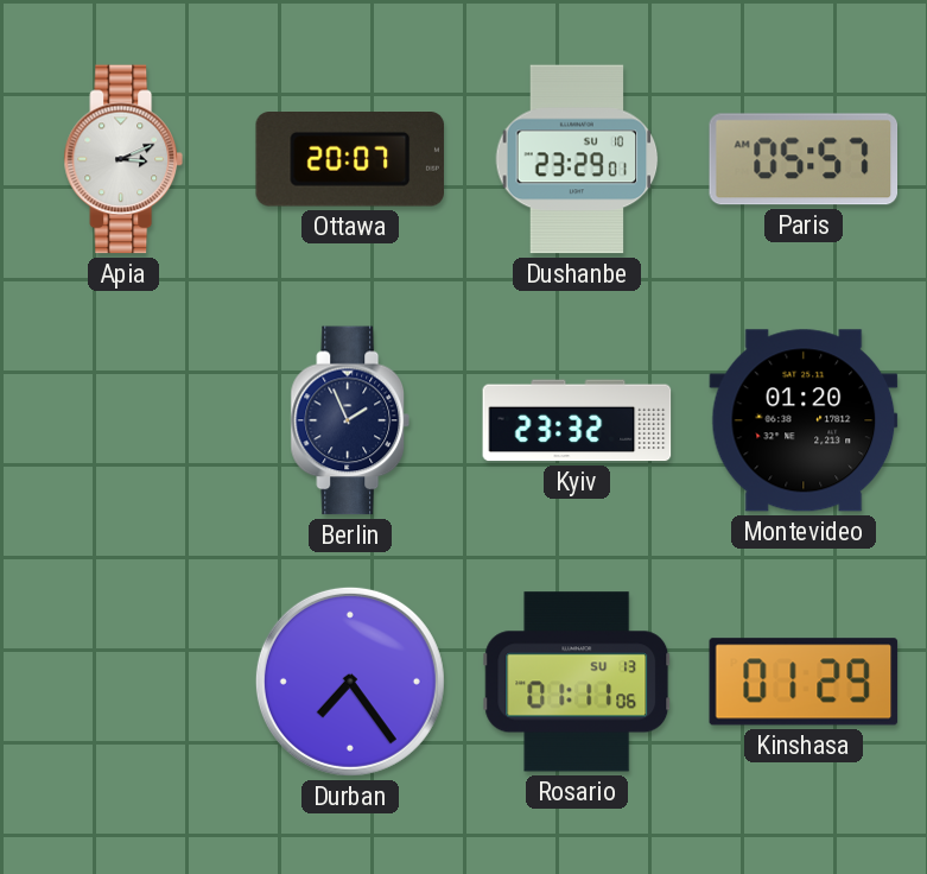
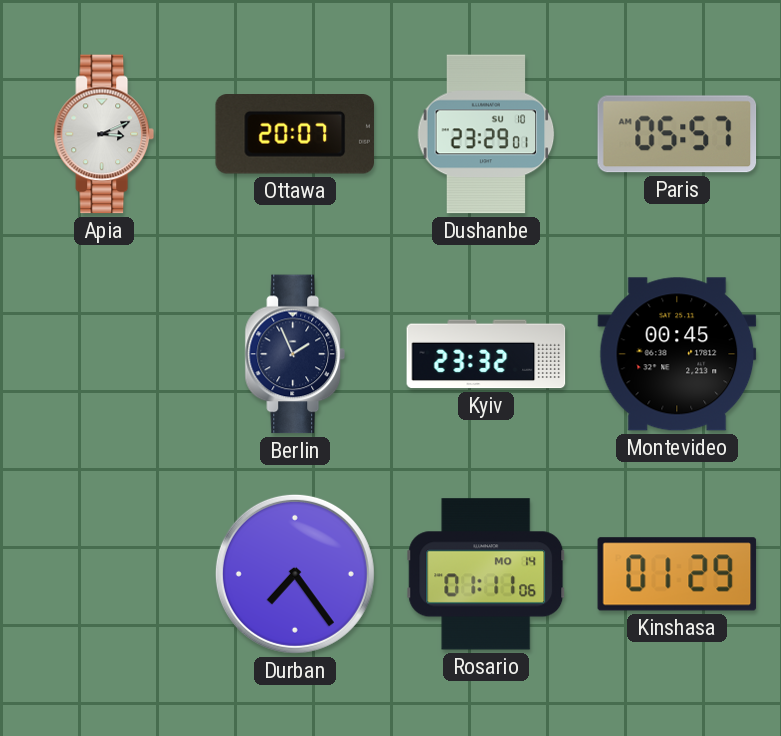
Montevideo: 01:20 -> 00:45 (677, 354)
Rosario date: SU 13 -> MO 14 (486, 574)
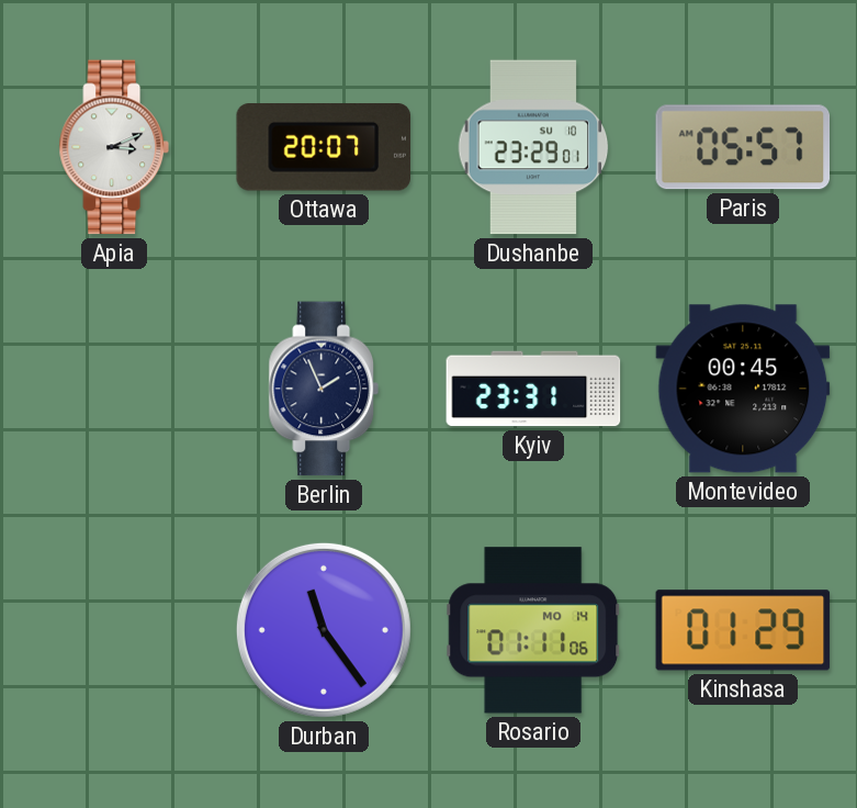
Kyiv: 23:32 -> 23:31 (533, 389)
Durban: 7:24 -> 11:24 (324, 630)
